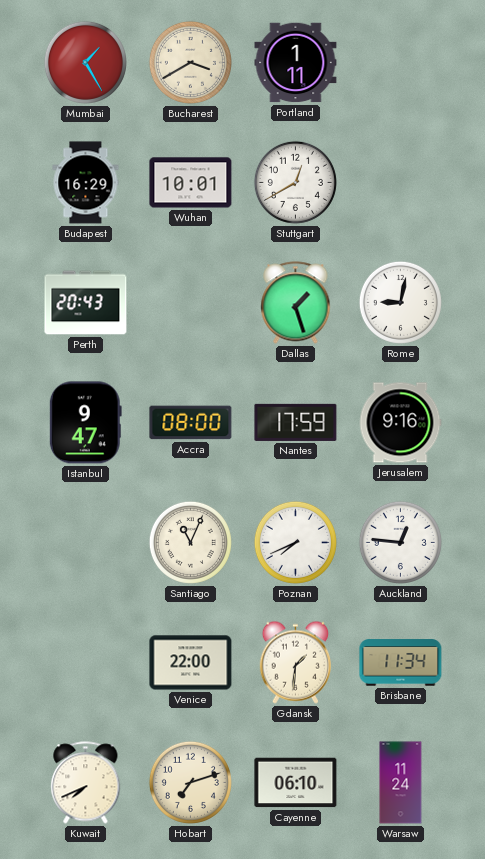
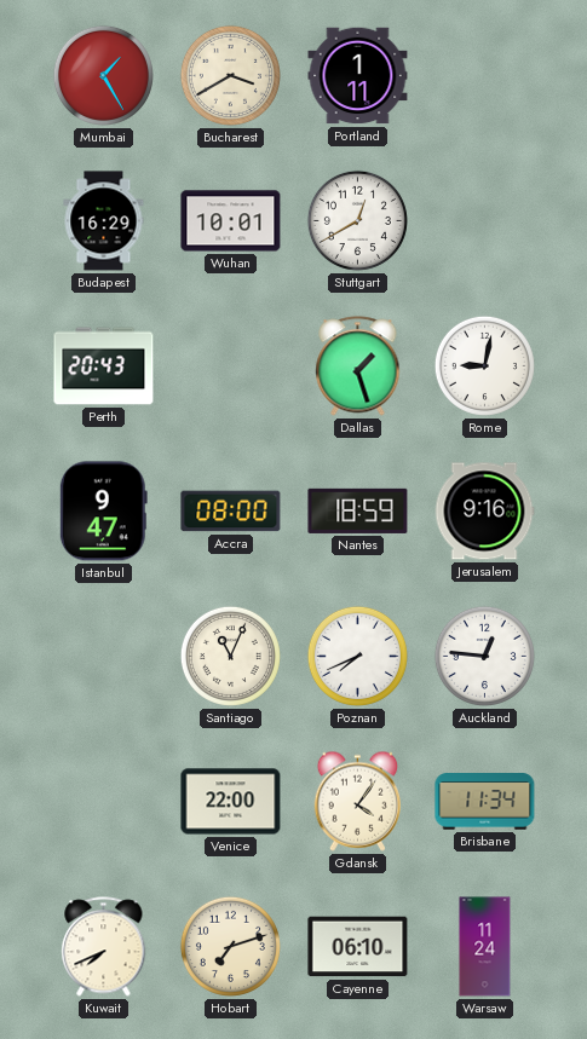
Nantes: 17:59 -> 18:59 (358, 510)
Gdansk: 1:31 -> 4:06 (357, 801)
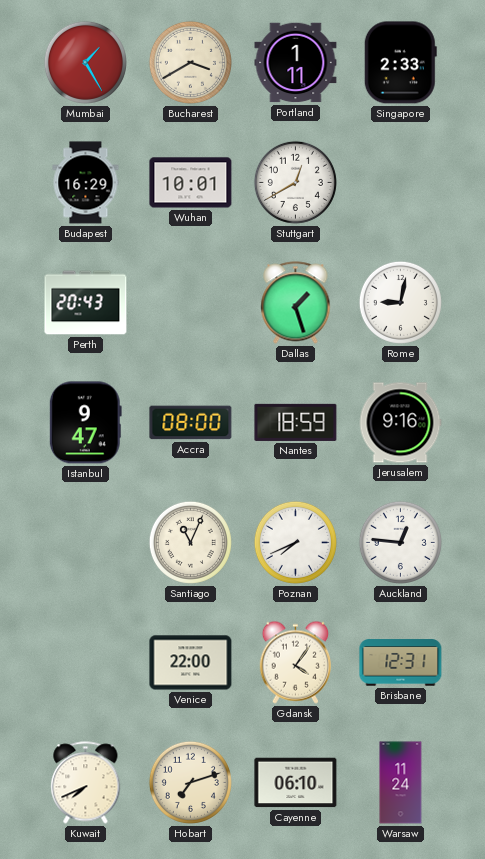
Singapore: none -> 2:33 (400, 63)
Brisbane: 11:34 -> 12:31 (401, 663)
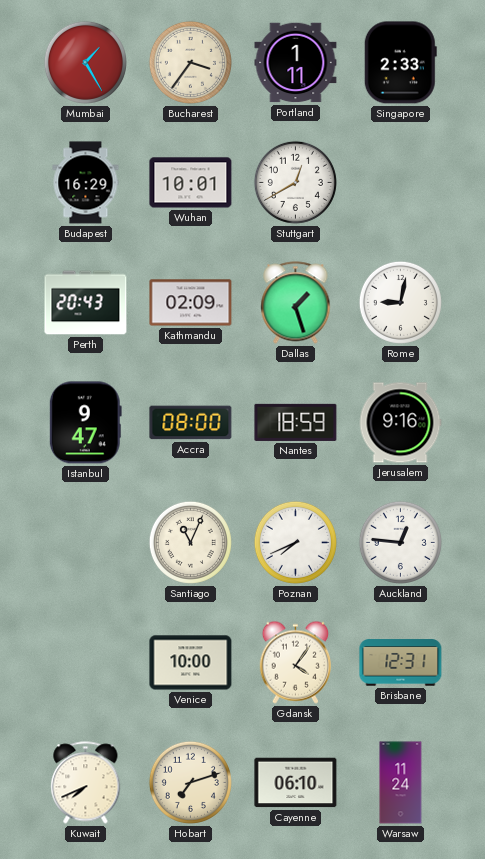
Bucharest: 3:40 -> 3:36 (190, 62)
Kathmandu: none -> 02:09 (191, 303)
Venice: 22:00 -> 10:00 (191, 663)
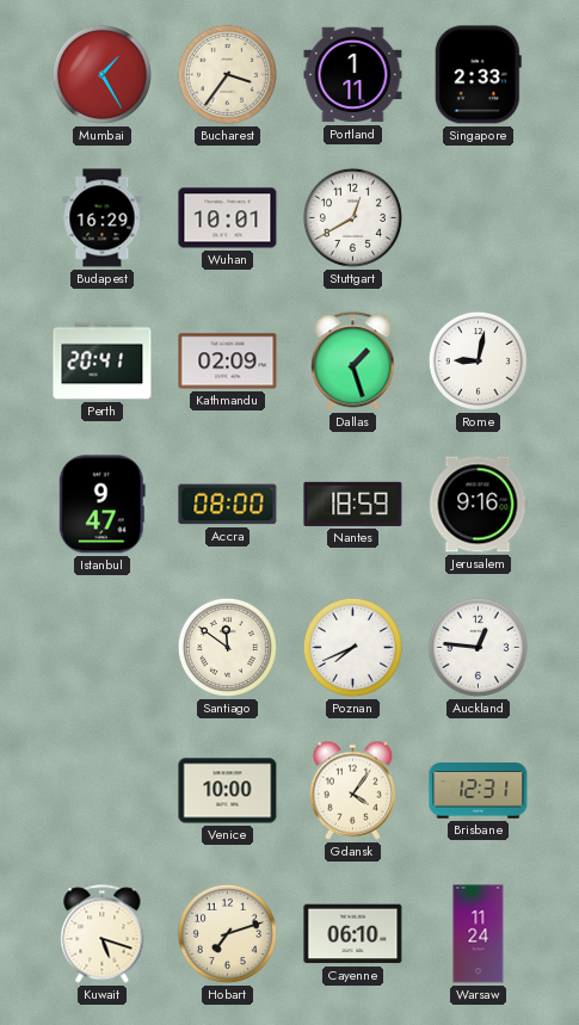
Perth: 20:43 -> 20:41 (103, 362)
Santiago: 11:04 -> 11:51 (227, 647)
Kuwait: 7:41 -> 5:18 (103, 934)
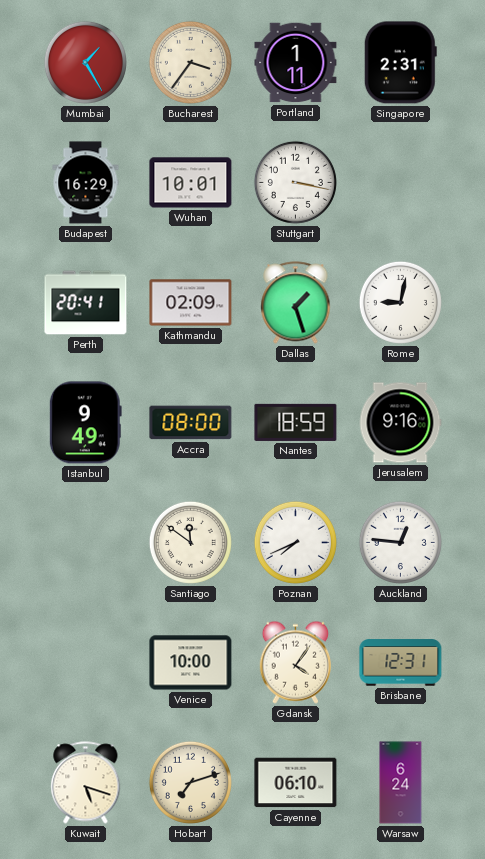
Singapore: 2:33 -> 2:31 (400, 63)
Stuttgart: 12:40 -> 3:17 (295, 182)
Istanbul: 9:47 -> 9:49 (85, 423)
Warsaw: 11:24 -> 6:24 (401, 783)
